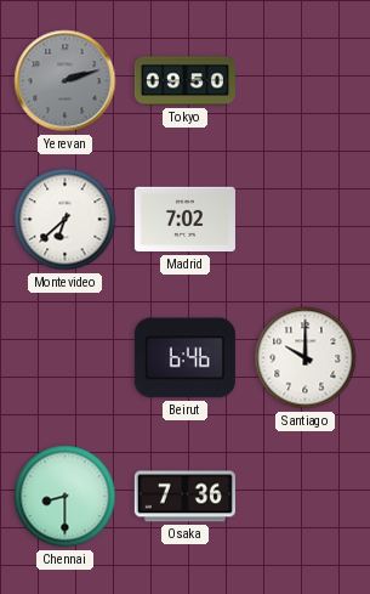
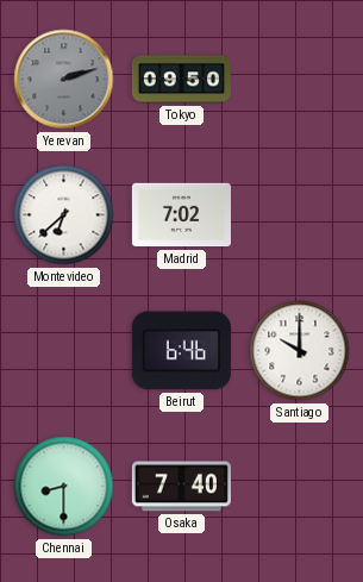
Osaka: 7:36 -> 7:40 (181, 487)
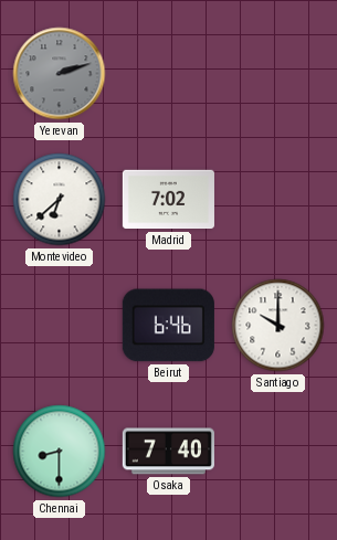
Tokyo: 09:50 -> none (181, 80)
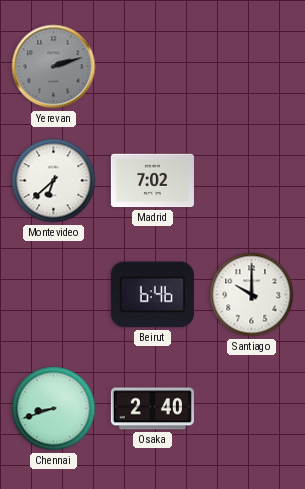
Chennai: 8:30 -> 8:42 (54, 409)
Osaka: 7:40 -> 2:40 (152, 409)
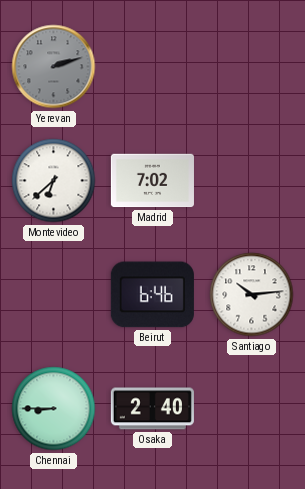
Santiago: 10:00 -> 10:14 (252, 295)
Chennai: 8:42 -> 8:45 (54, 409)
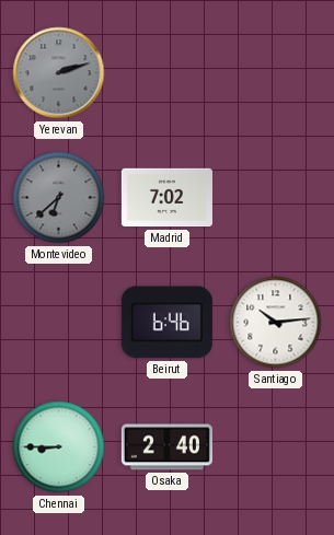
Montevideo dial: white -> grey (59, 198)
